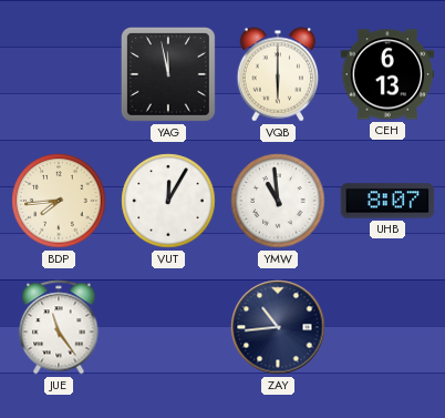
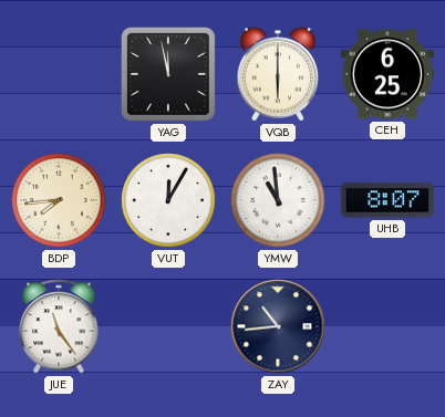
CEH: 6:13 -> 6:25 (387, 74)
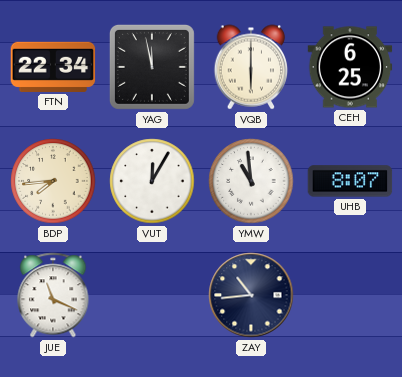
FTN: none -> 22:34 (53, 67)
JUE: 11:24 -> 11:19 (53, 295)
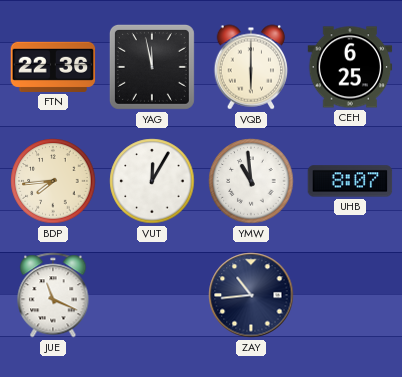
FTN: 22:34 -> 22:36 (53, 67)
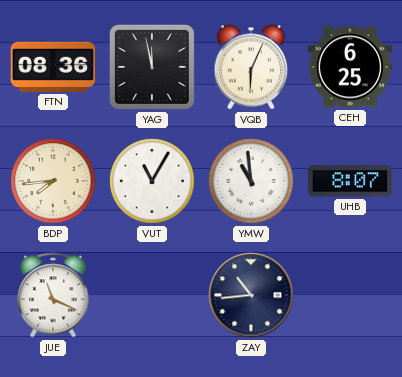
FTN: 22:36 -> 08:36 (53, 67)
VQB: 6:00 -> 6:04 (251, 67)
VUT: 12:05 -> 11:05 (152, 181)
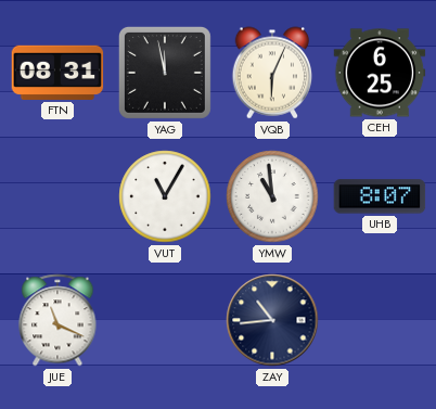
FTN: 08:36 -> 08:31 (57, 73)
BDP: 7:44 -> none (53, 181)
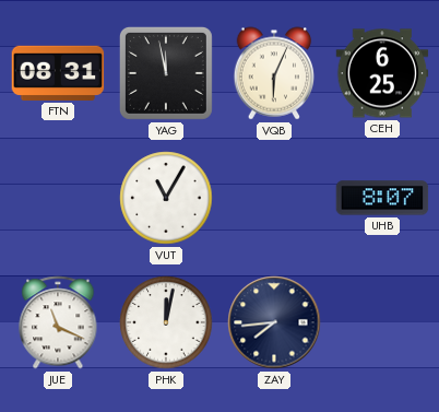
YMW: 10:59 -> none (272, 196)
PHK: none -> 12:02 (166, 322)
ZAY: 10:44 -> 7:44 (274, 322)
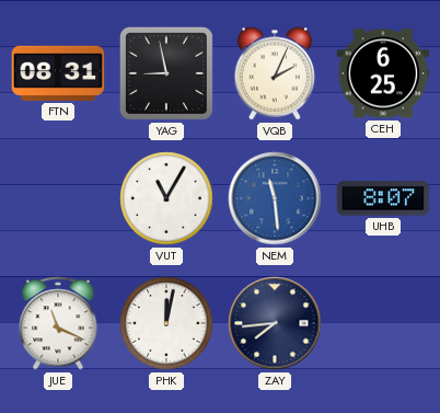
YAG: 11:58 -> 8:58 (166, 73)
VQB: 6:04 -> 2:04 (275, 73)
NEM: none -> 11:29 (275, 198)
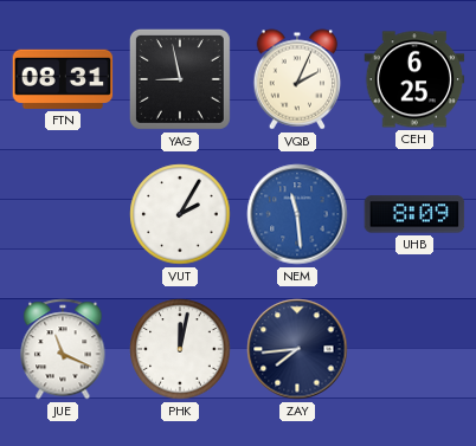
VUT: 11:05 -> 2:05 (180, 214)
UHB: 8:07 -> 8:09 (414, 214)
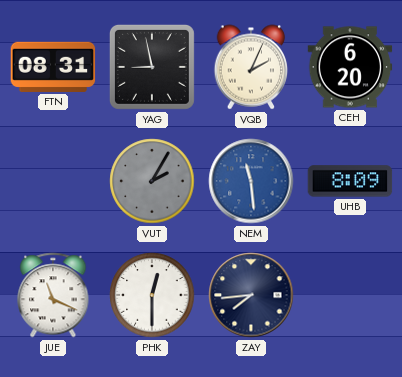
CEH: 6:25 -> 6:20 (350, 67)
VUT dial: white -> grey (152, 181)
PHK: 12:02 -> 12:30 (152, 295)
